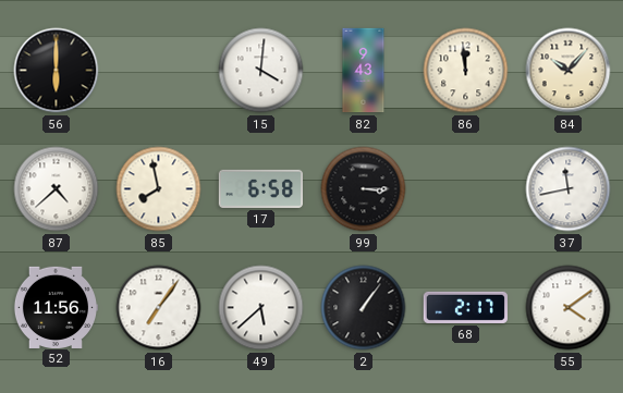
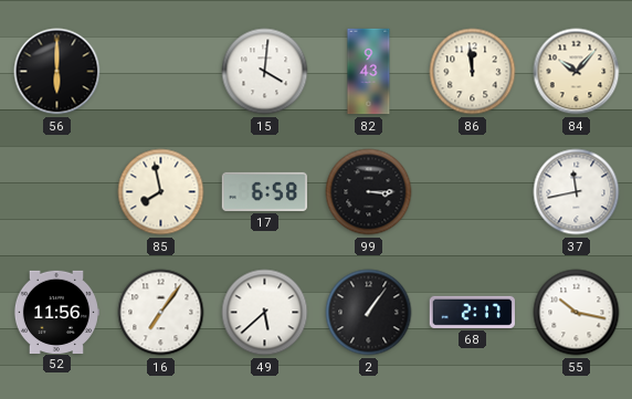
87: 4:38 -> none (57, 189)
55: 4:09 -> 10:17 (577, 313)
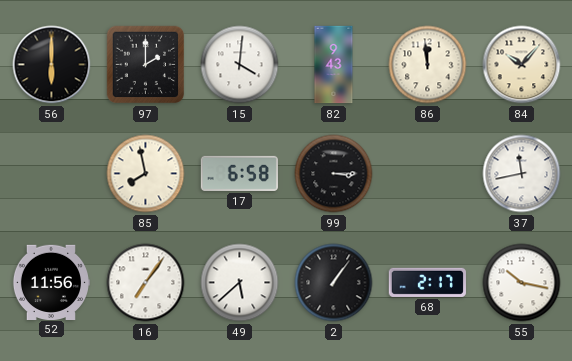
97: none -> 2:00 (146, 65)
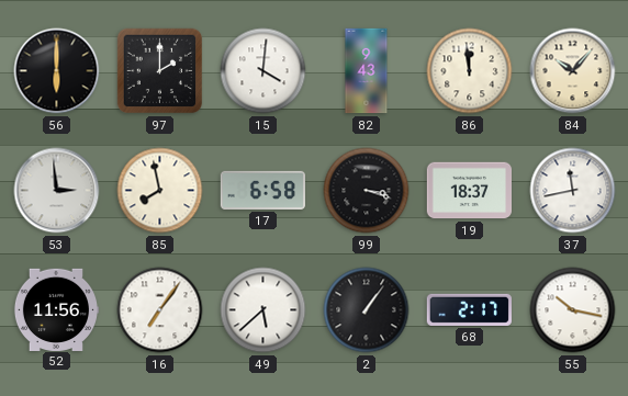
53: none -> 2:59 (57, 191)
99: 3:15 -> 3:18 (367, 191)
19: none -> 18:37 (469, 191)
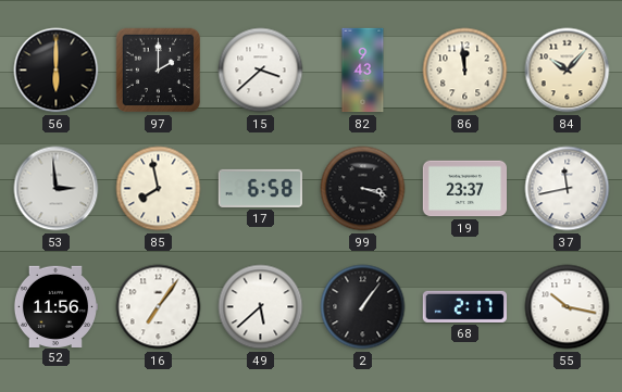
15: 4:01 -> 3:38 (261, 71)
19: 18:37 -> 23:37 (464, 189)
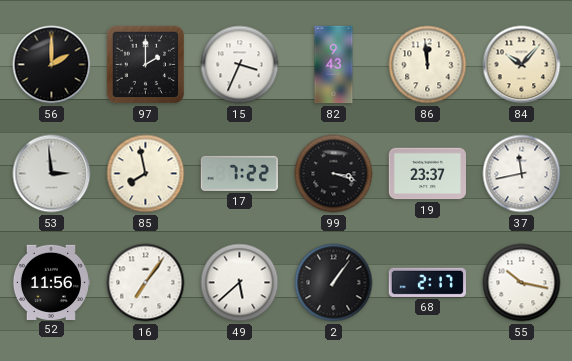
56: 6:00 -> 2:00 (52, 65)
15: 3:38 -> 3:34 (240, 65)
17: 6:58 -> 7:22 (239, 173)
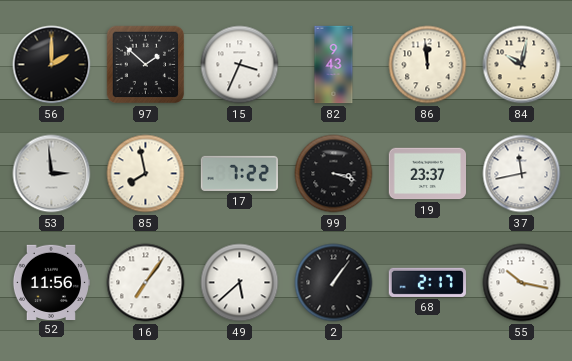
97: 2:00 -> 1:52 (146, 65)
84: 10:07 -> 10:02 (522, 65)
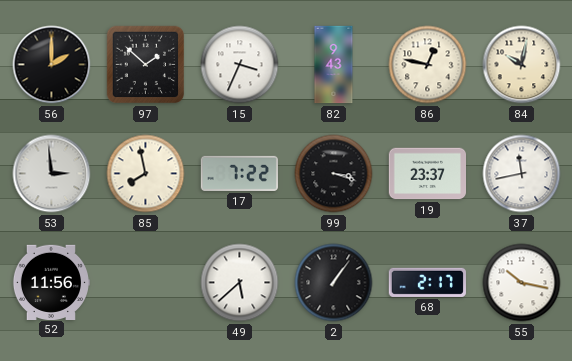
86: 11:59 -> 12:47 (428, 65)
16: 7:06 -> none (146, 283)
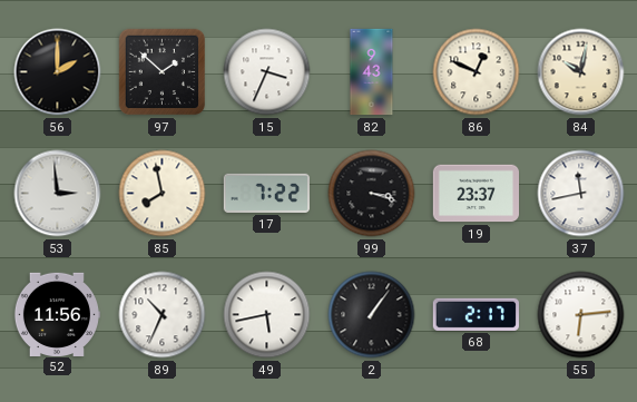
86: 12:47 -> 12:49 (477, 72)
89: none -> 10:34 (163, 315)
49: 5:38 -> 5:43 (267, 315)
55: 10:17 -> 6:14 (581, 315)
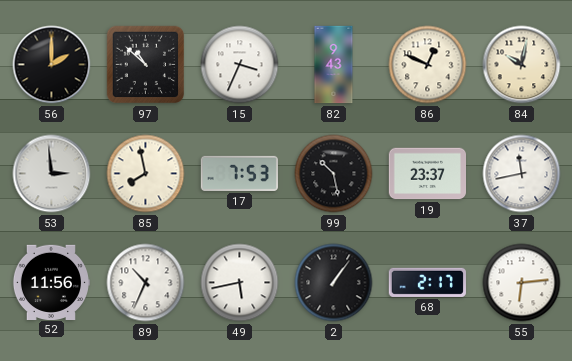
97: 1:52 -> 10:52 (146, 65)
17: 7:22 -> 7:53 (239, 173)
99: 3:18 -> 10:28 (334, 174)
